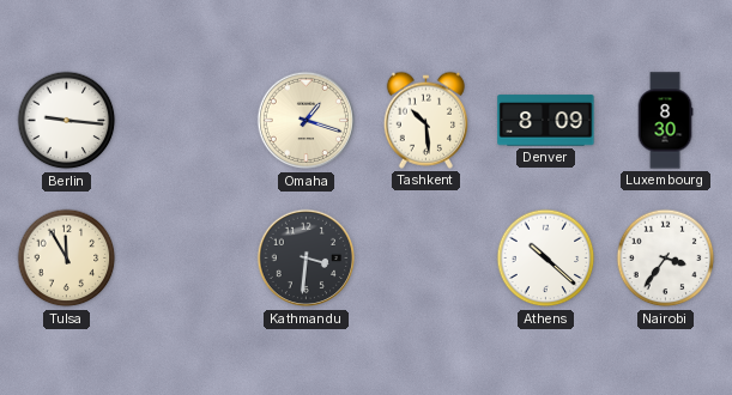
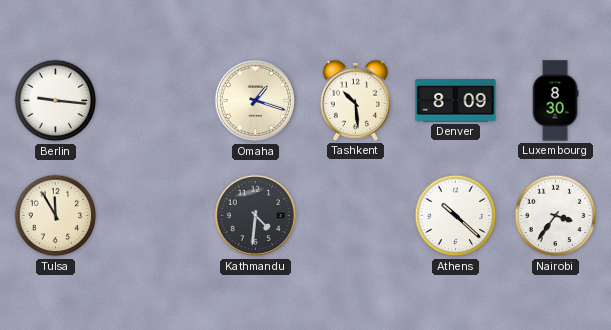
Kathmandu: 3:31 -> 4:31 (256, 216)
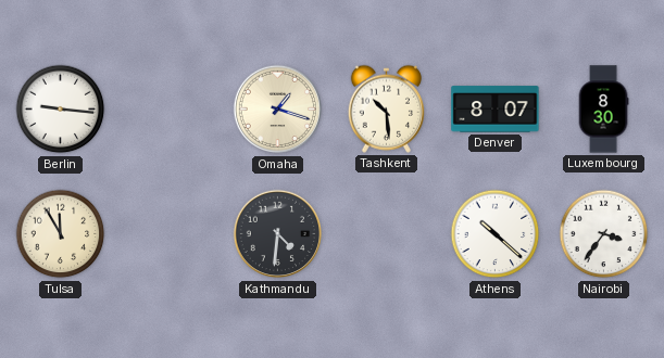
Denver: 8:09 -> 8:07 (496, 110)
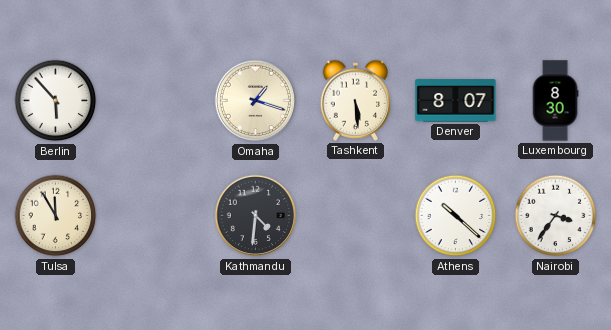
Berlin: 9:16 -> 5:53 (56, 101)
Tashkent: 10:29 -> 5:29 (355, 100)
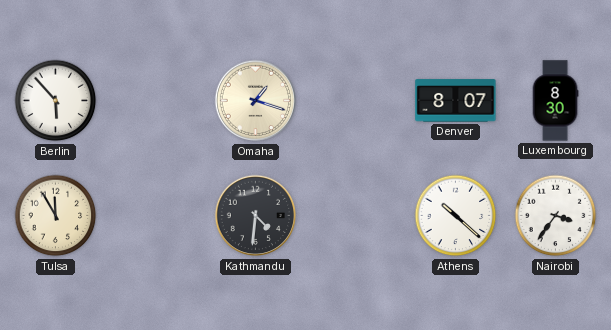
Tashkent: 5:29 -> none (355, 100)
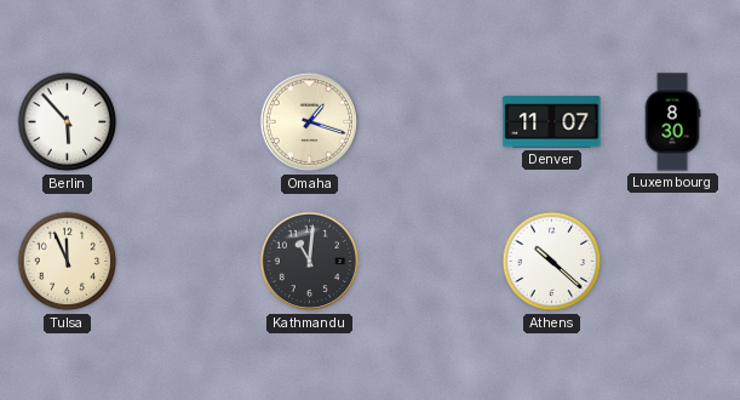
Denver: 8:07 -> 11:07 (552, 122)
Tulsa: 11:55 -> 11:56 (68, 262)
Kathmandu: 4:31 -> 11:01 (310, 262)
Nairobi: 3:36 -> none (556, 216)
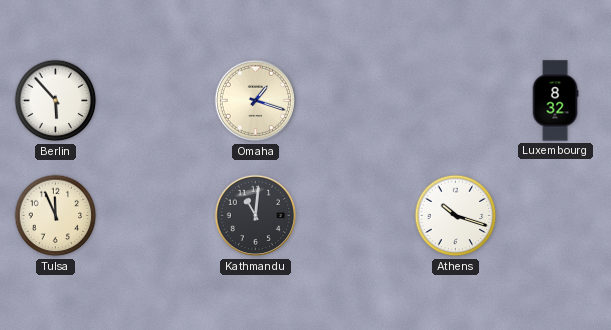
Denver: 11:07 -> none (552, 122)
Luxembourg: 8:30 -> 8:32 (555, 101)
Athens: 10:22 -> 10:18 (456, 216)
